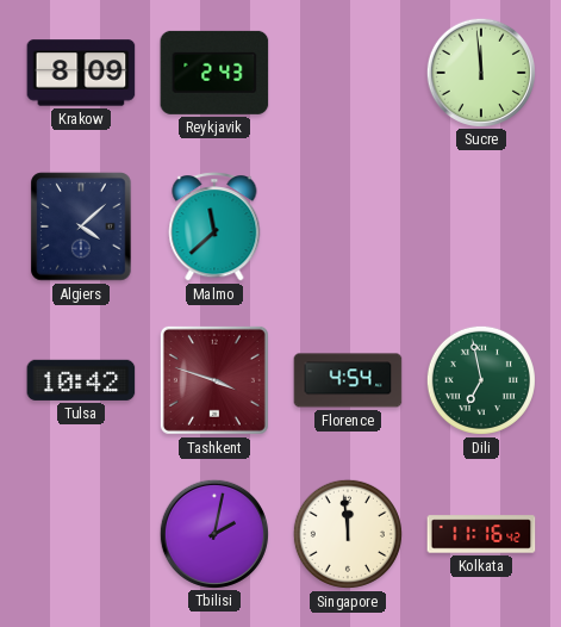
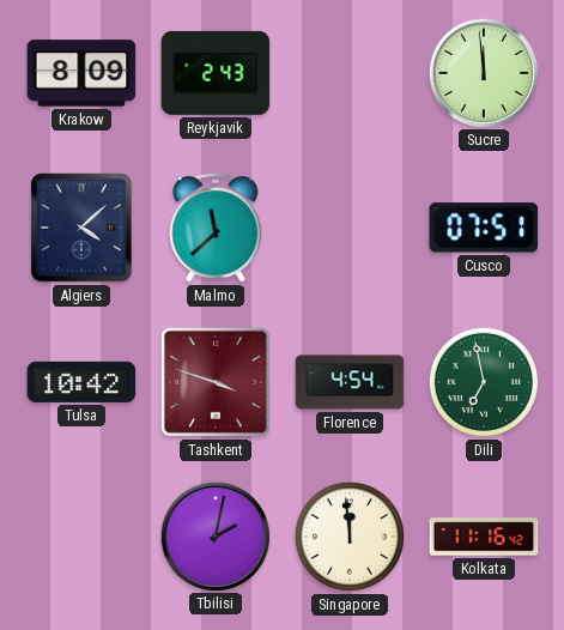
Cusco: none -> 07:51 (484, 228)
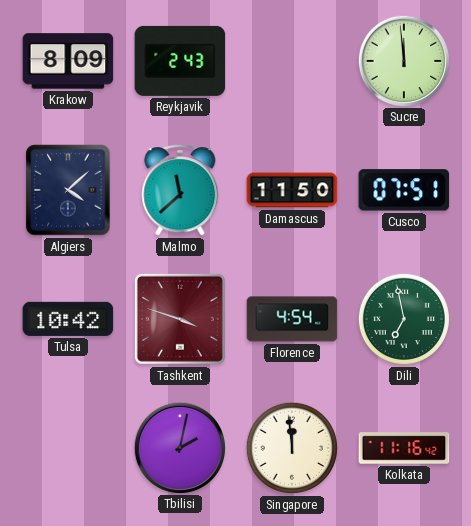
Damascus: none -> 11:50 (292, 190)
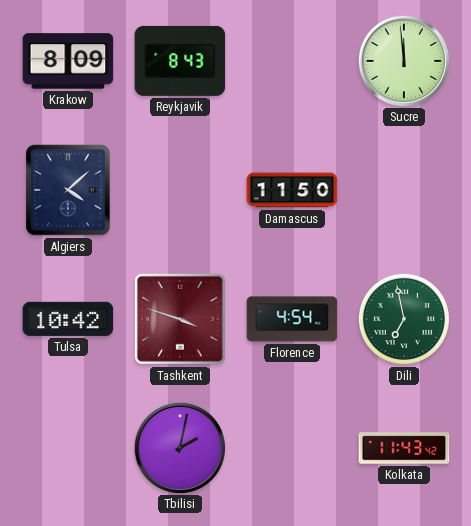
Reykjavik: 2:43 -> 8:43 (180, 61)
Malmo: 11:38 -> none (180, 190)
Cusco: 07:51 -> none (404, 190)
Singapore: 11:59 -> none (292, 448)
Kolkata: 11:16 -> 11:43 (404, 448)
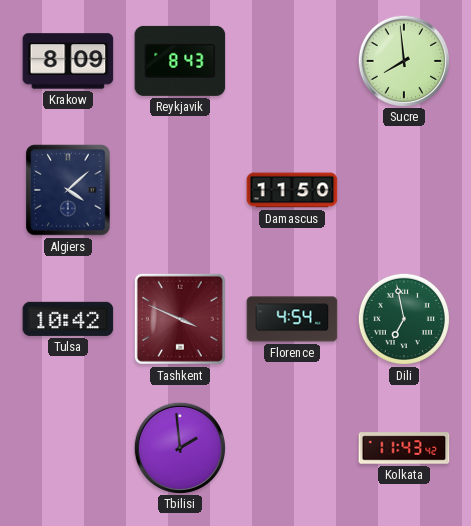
Sucre: 11:59 -> 7:59 (403, 60)
Tashkent: 3:48 -> 3:49 (180, 319)
Tbilisi: 2:02 -> 1:59 (179, 447)
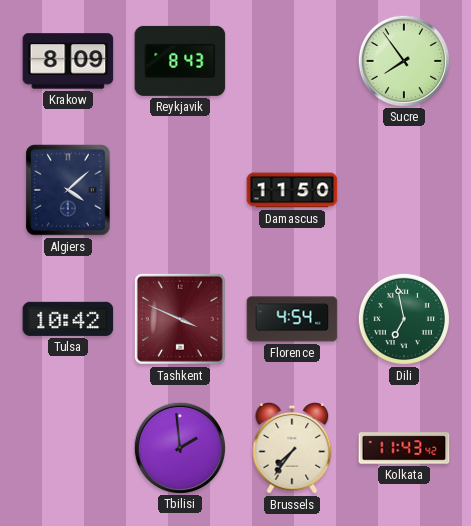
Sucre: 7:59 -> 7:54 (403, 60)
Brussels: none -> 7:36 (292, 448)
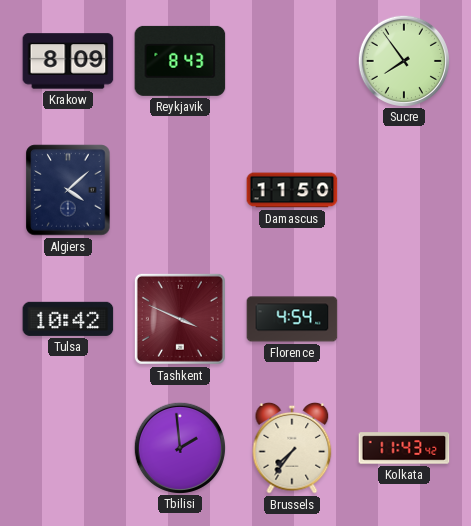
Dili: 6:58 -> none (404, 319)
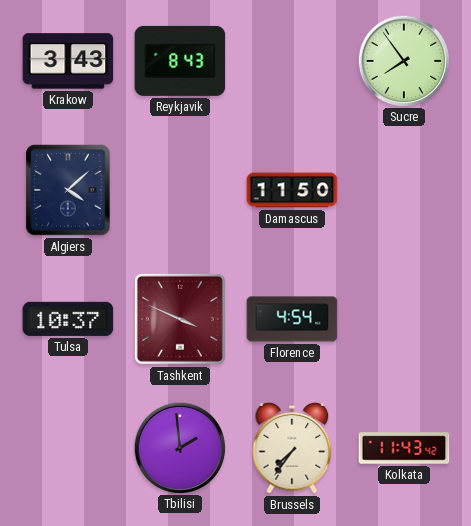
Krakow: 8:09 -> 3:43 (68, 61)
Tulsa: 10:42 -> 10:37 (68, 319)
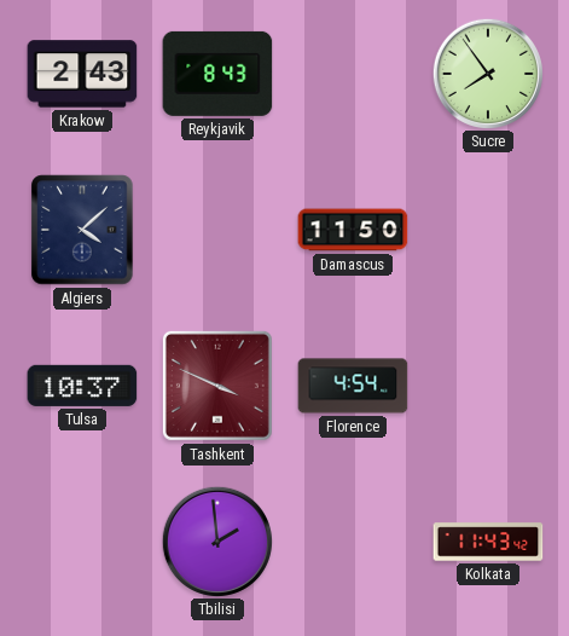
Krakow: 3:43 -> 2:43 (82, 74)
Brussels: 7:36 -> none (292, 448)
